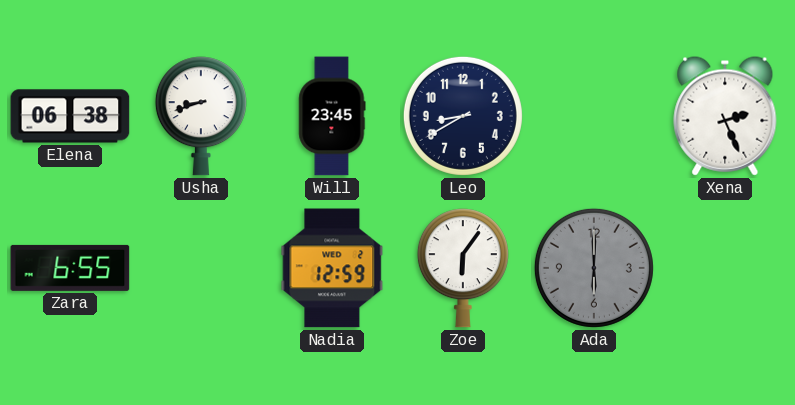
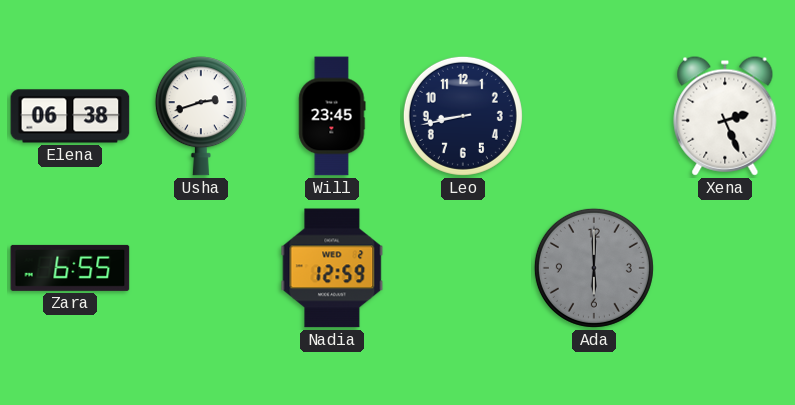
Usha: 8:42 -> 2:42 (201, 116)
Leo: 8:40 -> 8:43 (463, 116)
Zoe: 6:06 -> none (463, 268)
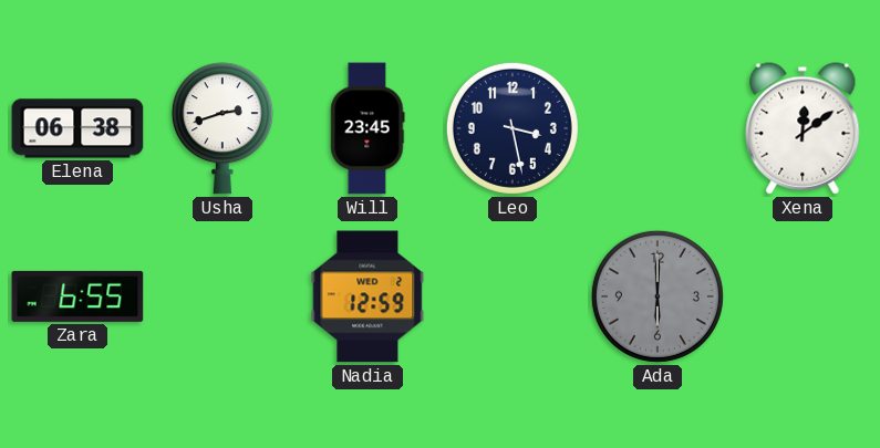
Leo: 8:43 -> 3:28 (513, 128)
Xena: 2:26 -> 12:09 (803, 128)
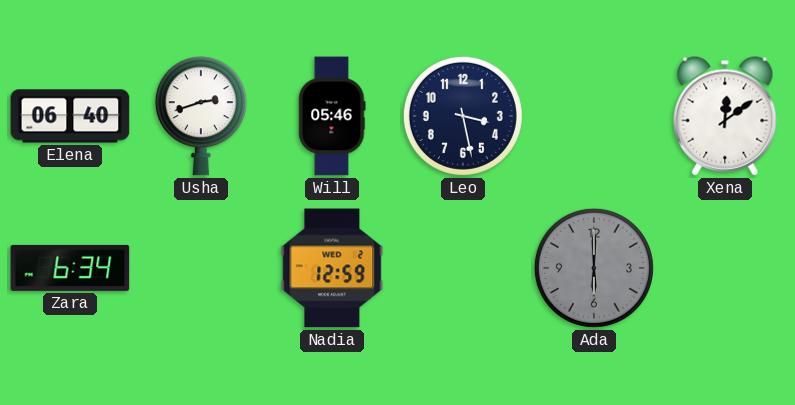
Elena: 06:38 -> 06:40 (70, 116)
Will: 23:45 -> 05:46 (332, 116)
Zara: 6:55 -> 6:34 (70, 268)
